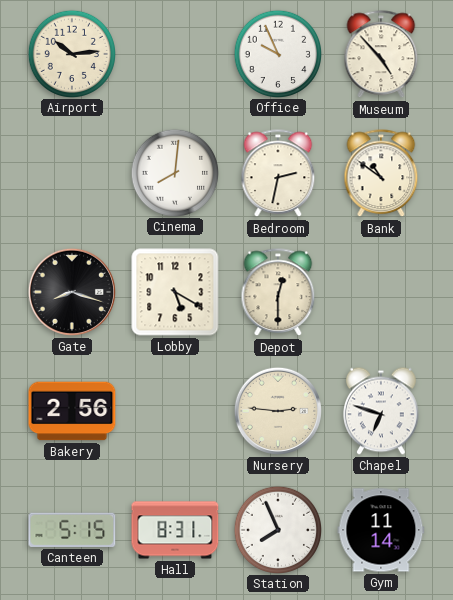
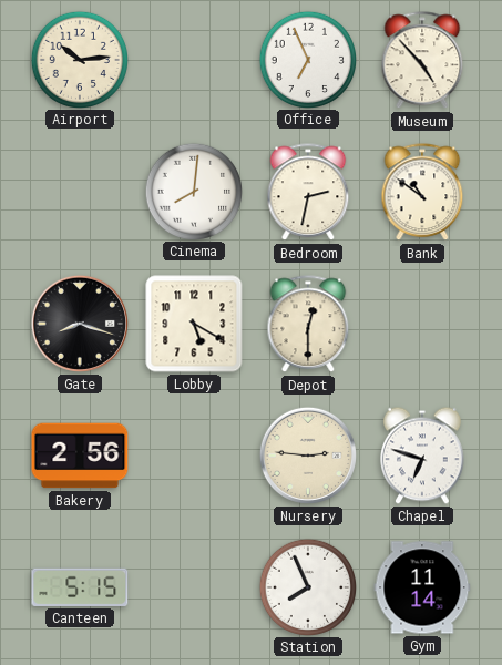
Office: 9:56 -> 6:56 (307, 59)
Hall: 8:31 -> none (175, 530)
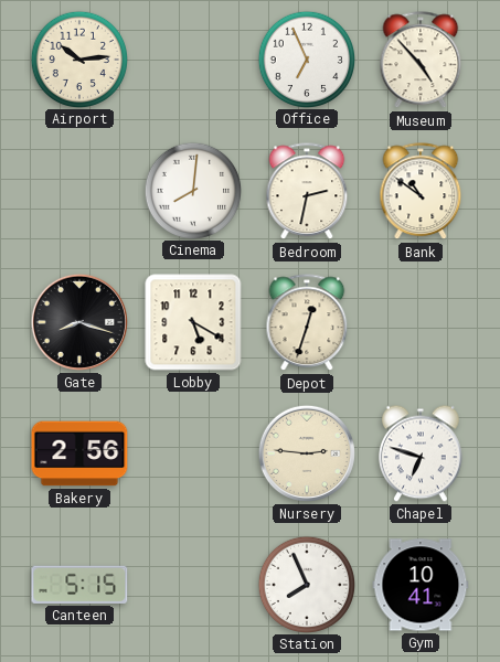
Depot: 12:30 -> 12:33 (307, 323)
Gym: 11:14 -> 10:41 (421, 585)
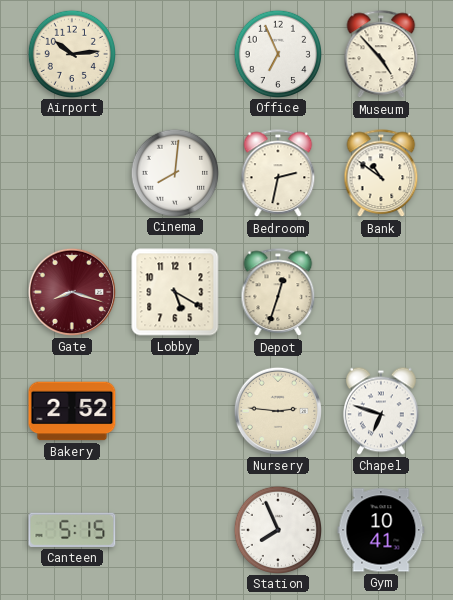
Gate dial: black -> burgundy (72, 292)
Bakery: 2:56 -> 2:52 (72, 411)
